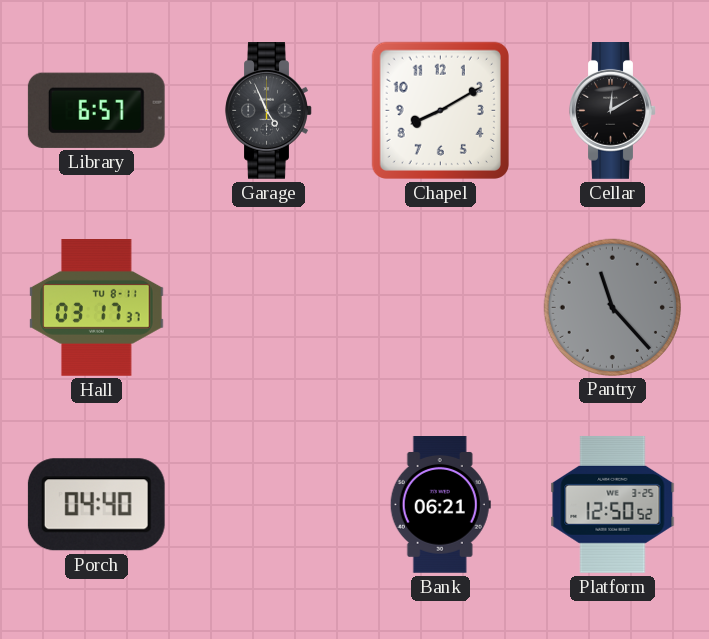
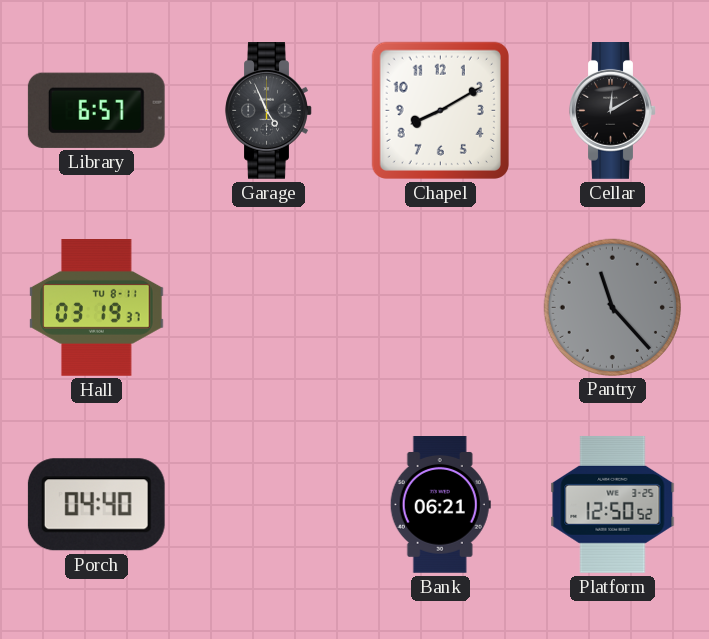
Hall: 03:17 -> 03:19 (97, 308)
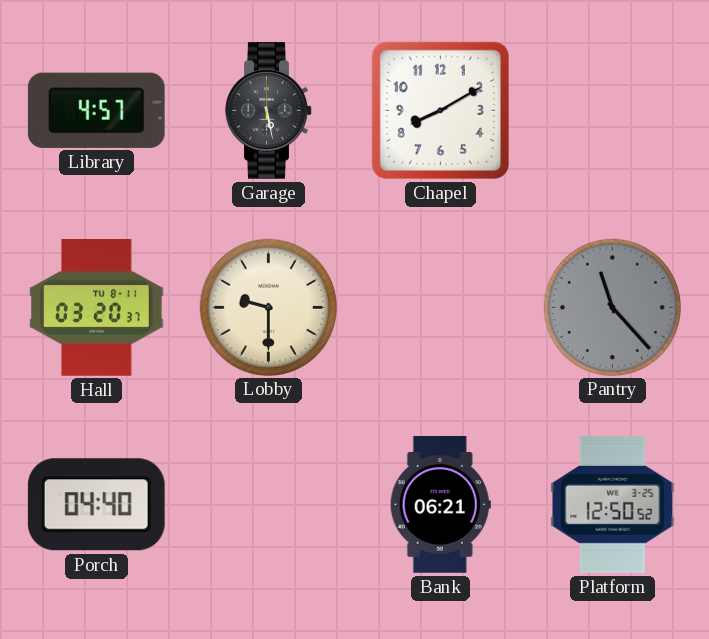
Library: 6:57 -> 4:57 (96, 110)
Garage: 4:56 -> 5:28 (269, 111)
Cellar: 12:10 -> none (613, 111)
Hall: 03:19 -> 03:20 (97, 308)
Lobby: none -> 9:30 (268, 307)
